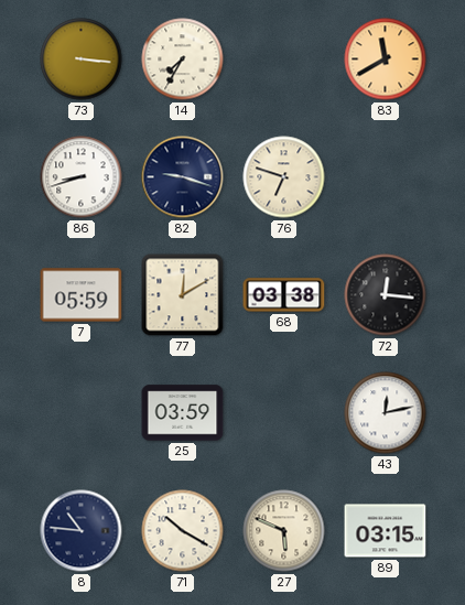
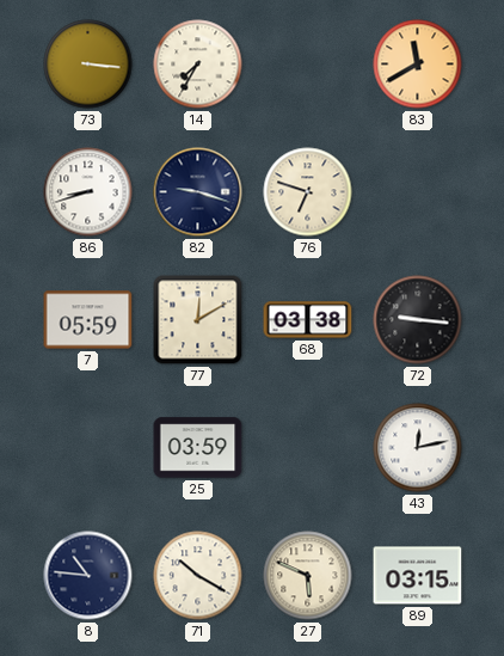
72: 12:16 -> 9:16 (418, 320)
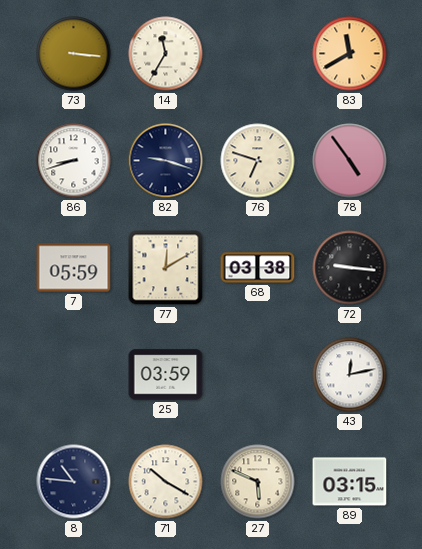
14: 7:35 -> 11:35 (166, 54)
78: none -> 4:54 (350, 161)
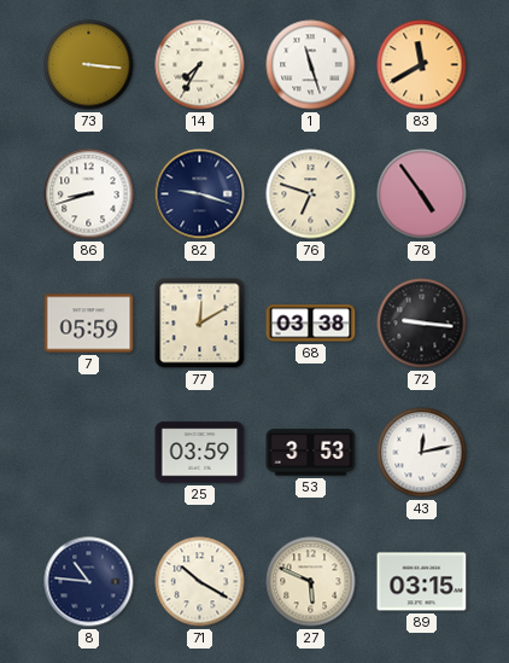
14: 11:35 -> 7:35 (200, 65)
1: none -> 11:27 (311, 65)
53: none -> 3:53 (311, 453)
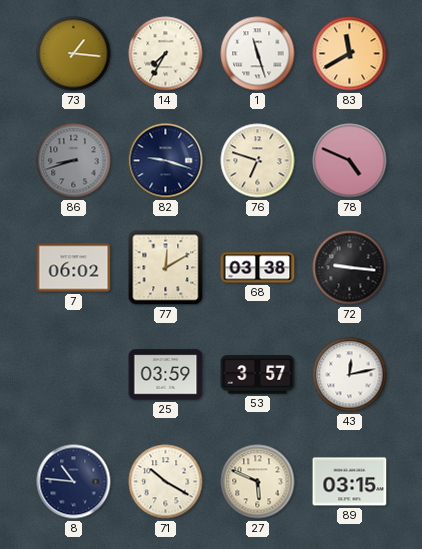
73: 3:16 -> 1:16 (74, 54)
86 dial: white -> grey (74, 161)
78: 4:54 -> 4:49 (350, 161)
7: 05:59 -> 06:02 (74, 268)
53: 3:53 -> 3:57 (258, 375)
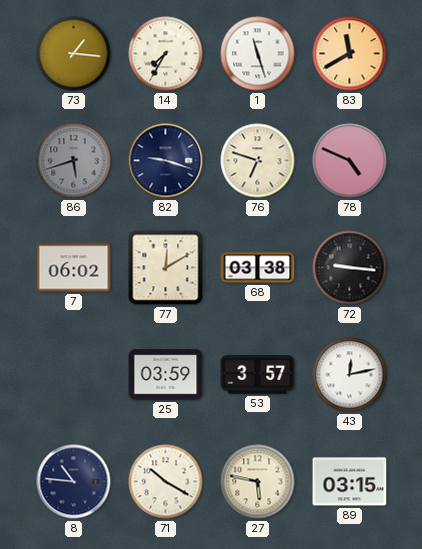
86: 8:42 -> 5:42 (74, 161)
27: 5:49 -> 5:47 (258, 482)
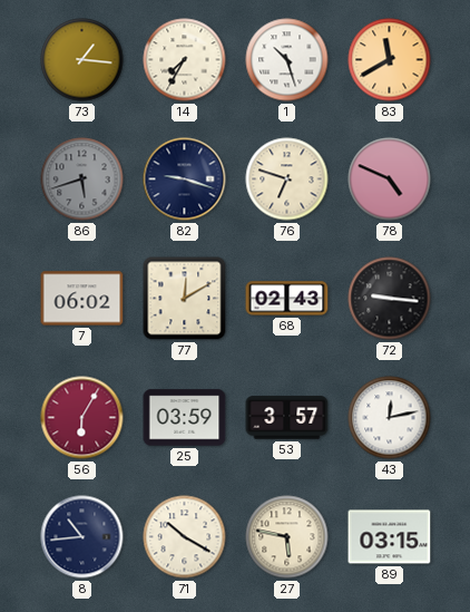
1: 11:27 -> 10:27 (287, 60)
68: 03:38 -> 02:43 (287, 299)
56: none -> 6:05 (82, 418)
8: 10:46 -> 10:44 (82, 537)
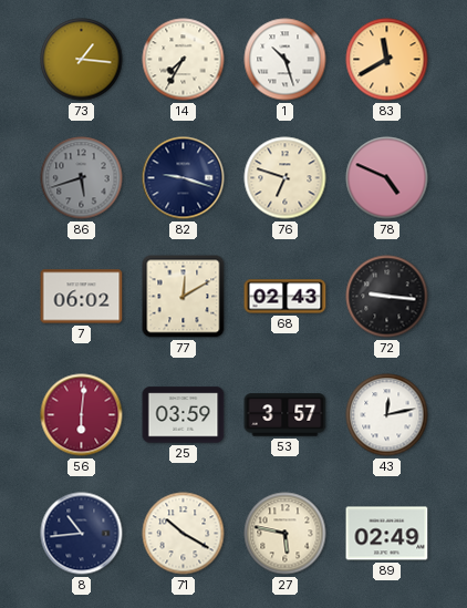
56: 6:05 -> 6:01 (82, 415)
89: 03:15 -> 02:49 (387, 534)
